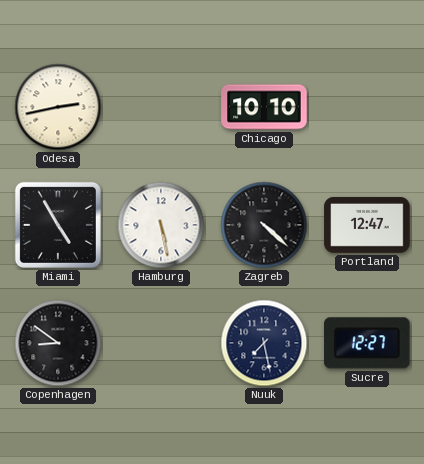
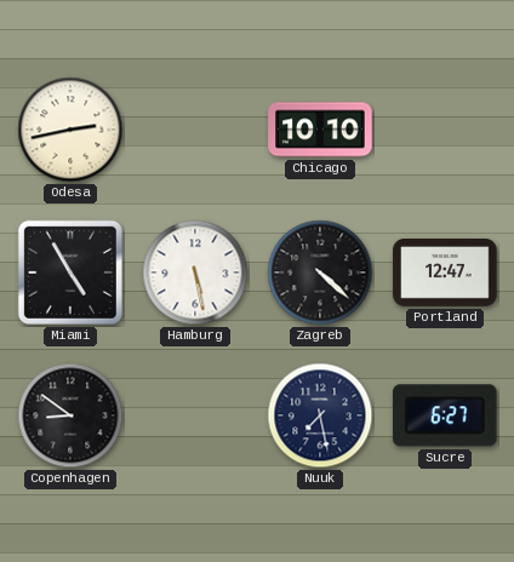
Sucre: 12:27 -> 6:27 (446, 415)
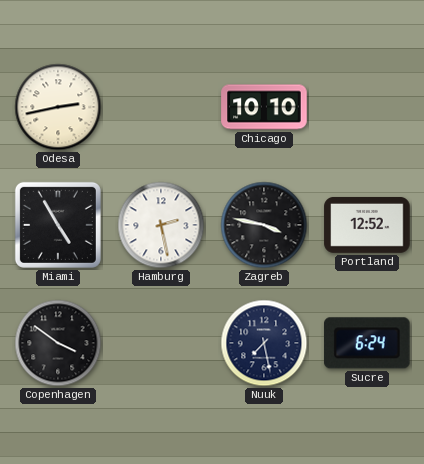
Hamburg: 5:28 -> 2:28 (161, 225)
Zagreb: 4:22 -> 3:47 (264, 225)
Portland: 12:47 -> 12:52 (367, 225)
Copenhagen: 8:51 -> 3:51 (58, 343)
Sucre: 6:27 -> 6:24 (368, 343)
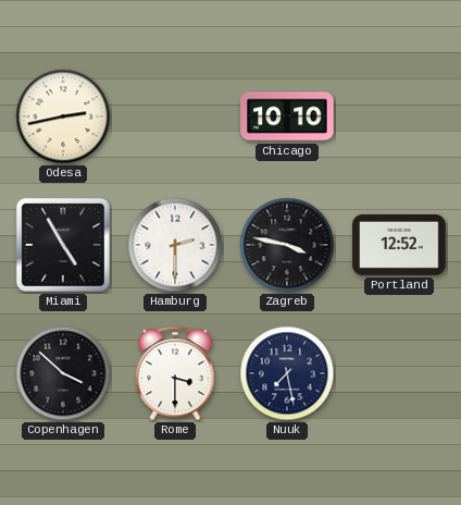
Hamburg: 2:28 -> 2:30 (175, 245)
Copenhagen: 3:51 -> 3:52 (63, 373)
Rome: none -> 3:30 (175, 373)
Sucre: 6:24 -> none (368, 343)
